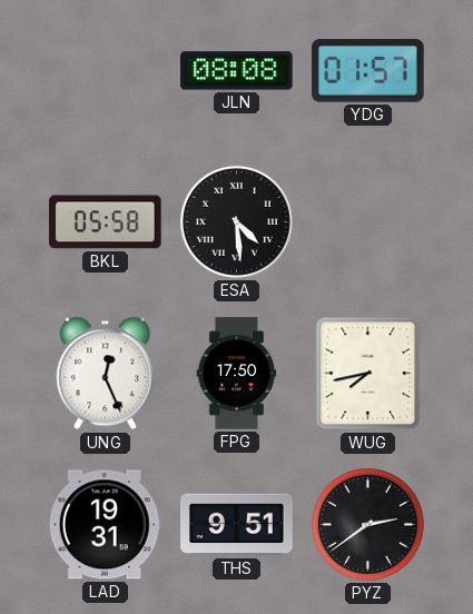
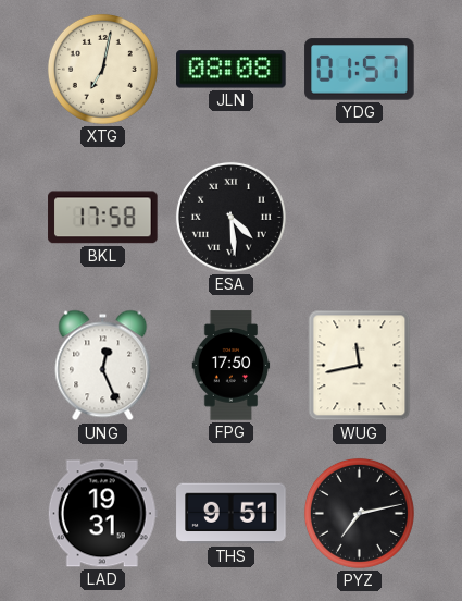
XTG: none -> 7:02 (102, 69)
BKL: 05:58 -> 17:58 (103, 218)
WUG: 7:43 -> 11:43 (360, 366)
PYZ: 2:39 -> 7:13 (359, 513)
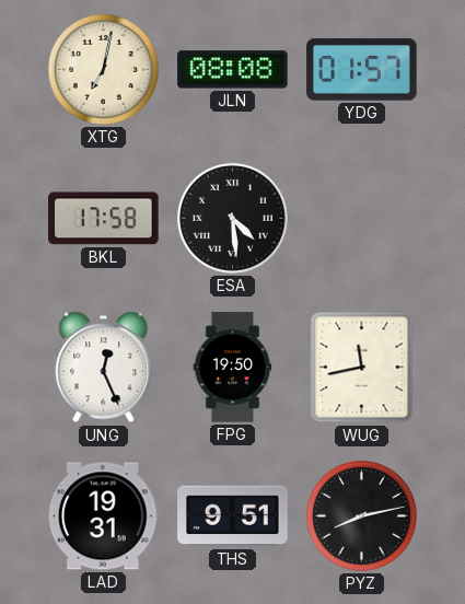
FPG: 17:50 -> 19:50 (233, 368)
PYZ: 7:13 -> 8:13 (361, 515)
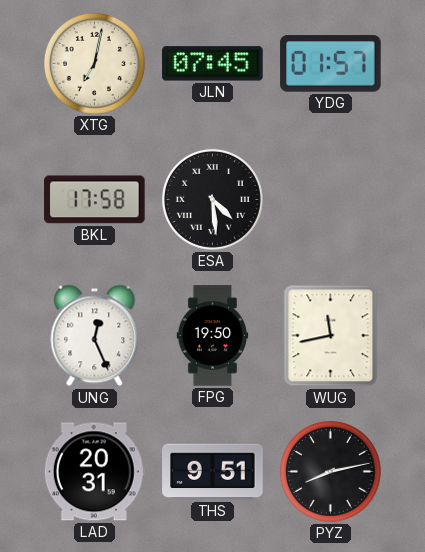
JLN: 08:08 -> 07:45 (213, 64)
LAD: 19:31 -> 20:31 (94, 472)
